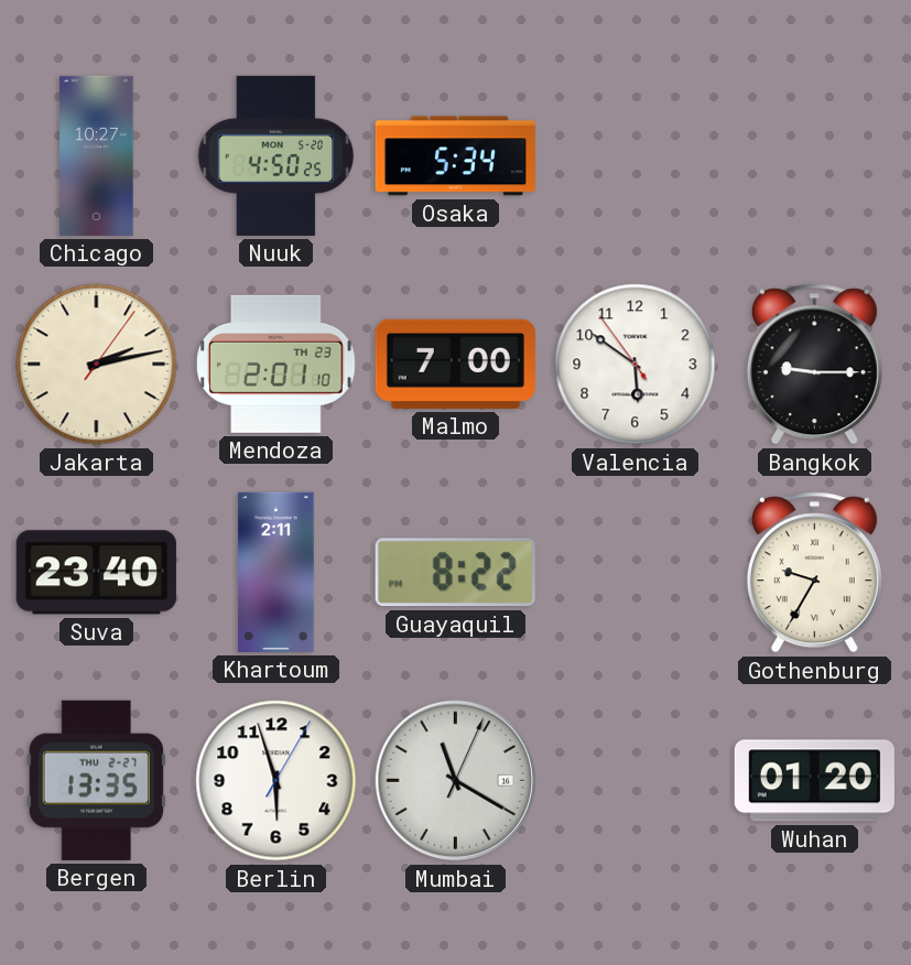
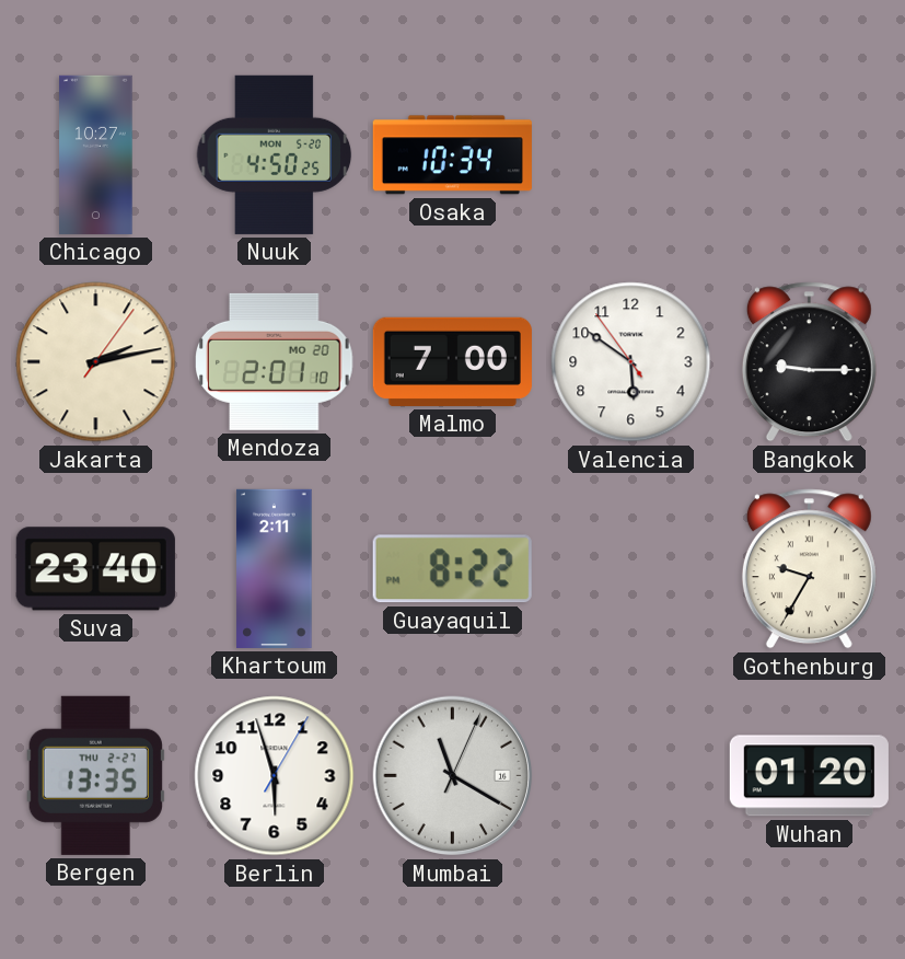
Osaka: 5:34 -> 10:34 (452, 155)
Mendoza date: TH 23 -> MO 20 (275, 361)
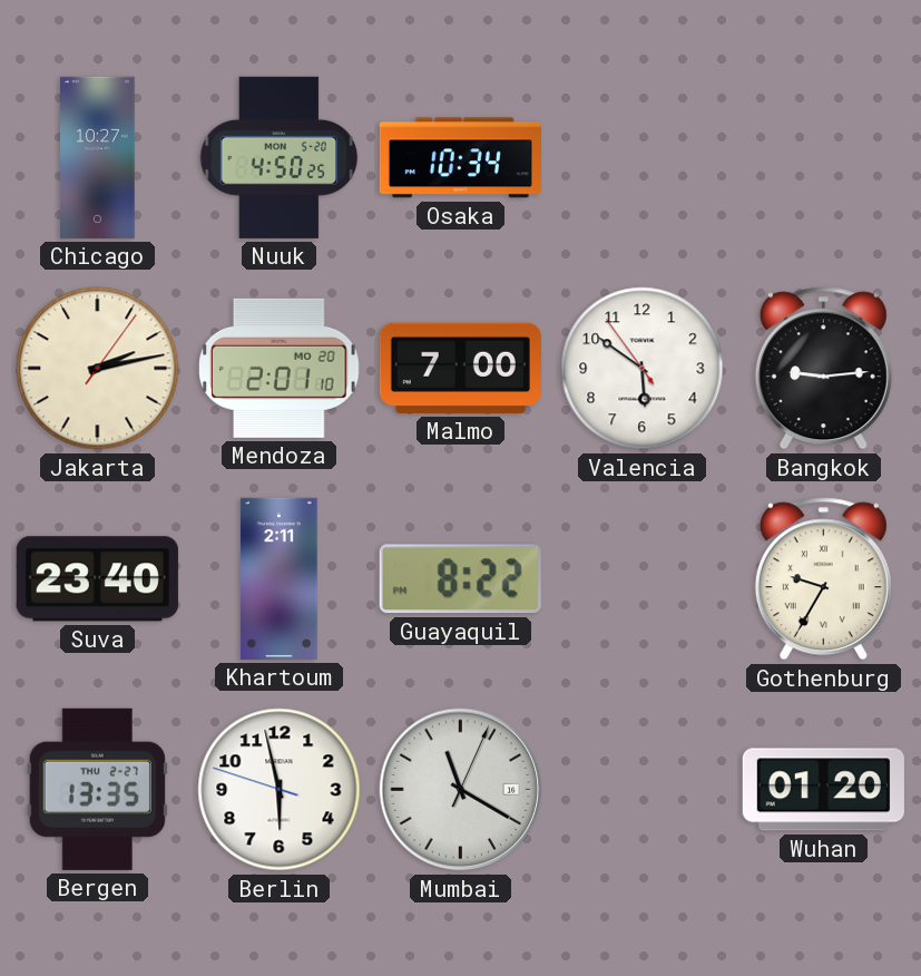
Bangkok: 9:15 -> 9:14 (823, 369)
Berlin: 5:57:05 -> 5:57:48 (280, 790)
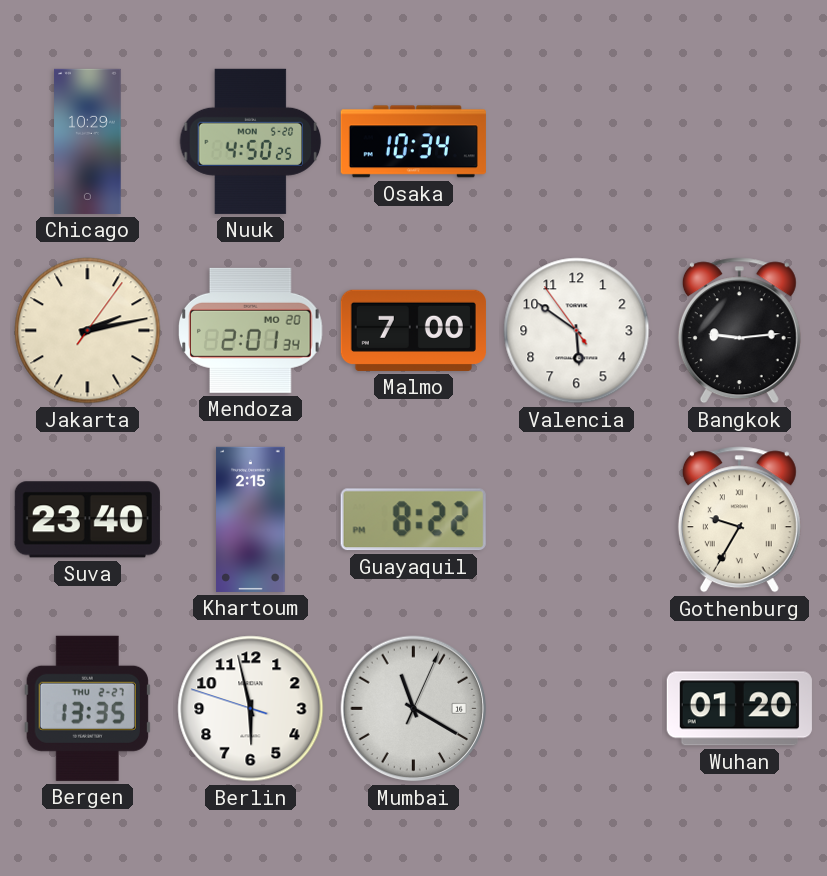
Chicago: 10:27 -> 10:29 (88, 141)
Mendoza: 2:01:10 -> 2:01:34 (251, 330)
Khartoum: 2:11 -> 2:15 (251, 519)
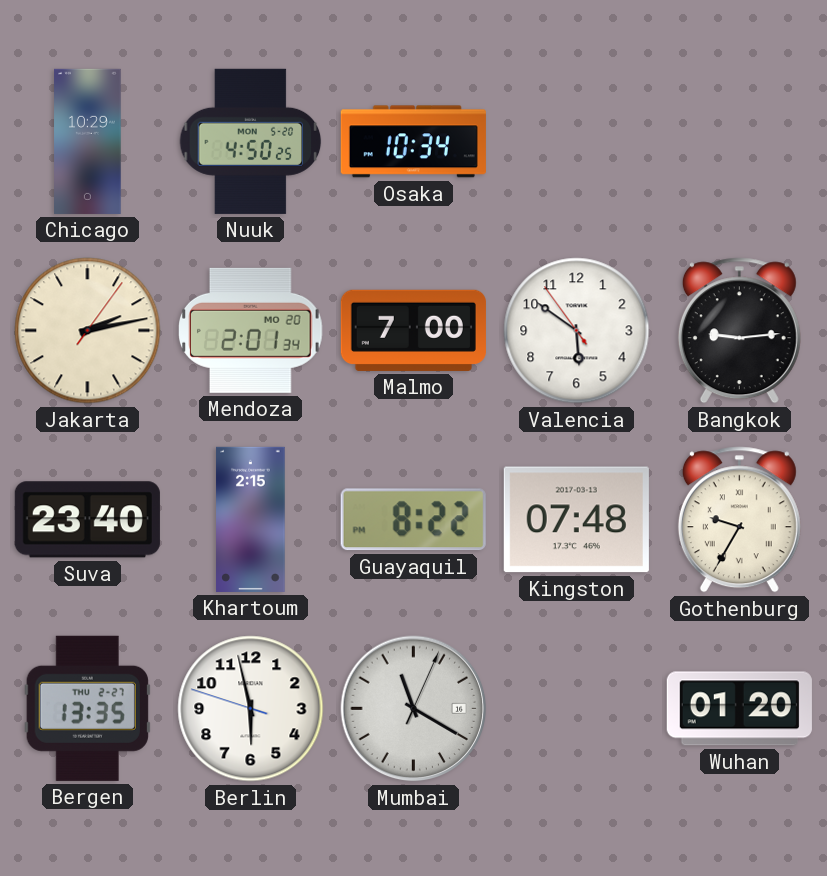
Kingston: none -> 07:48 (576, 520)
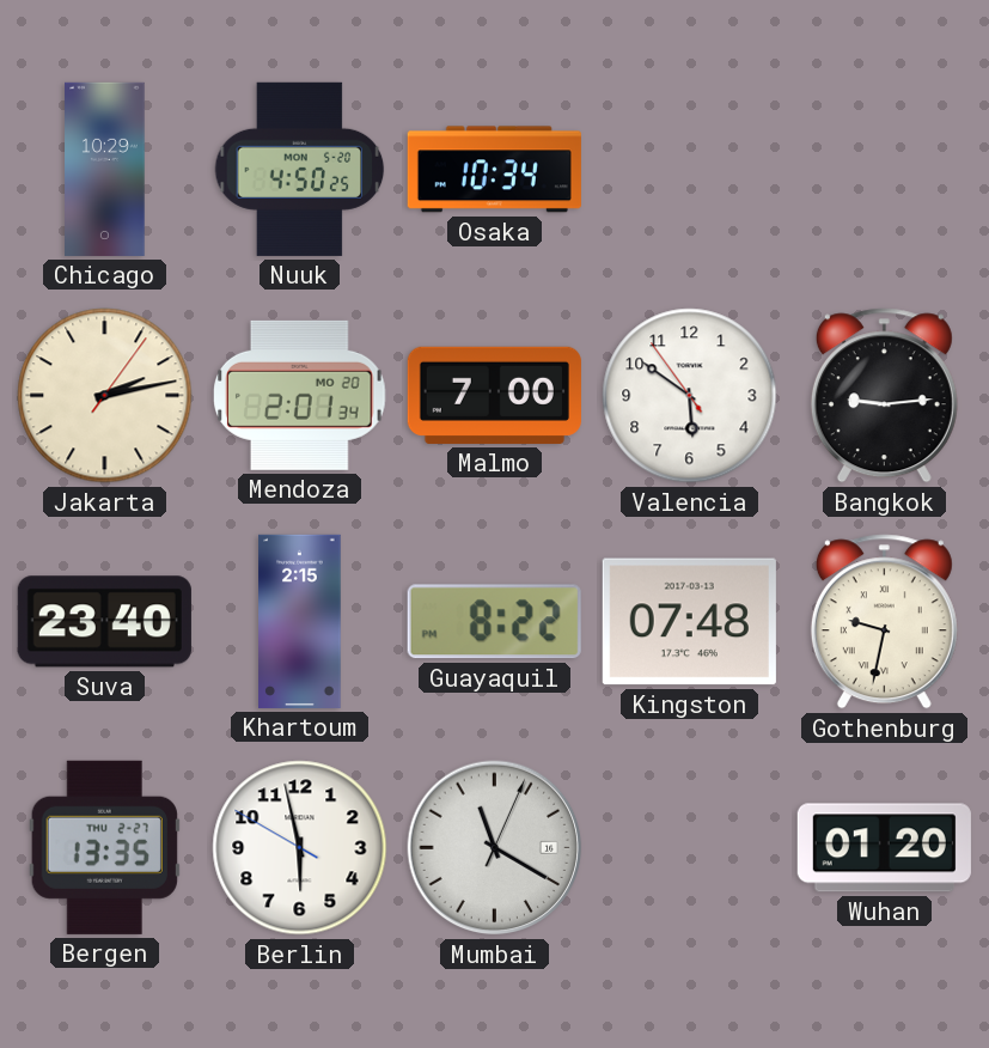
Gothenburg: 9:35 -> 9:32 (884, 622)
Berlin: 5:57:48 -> 5:57:50 (300, 848)
